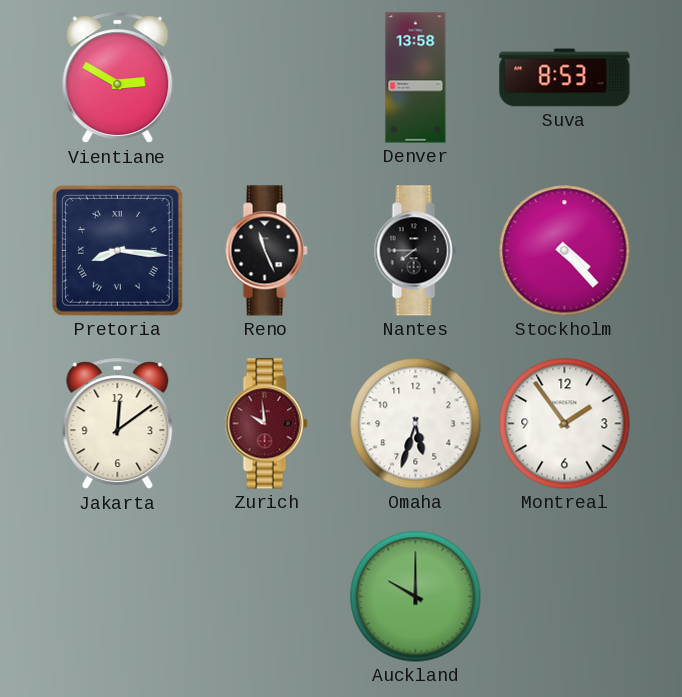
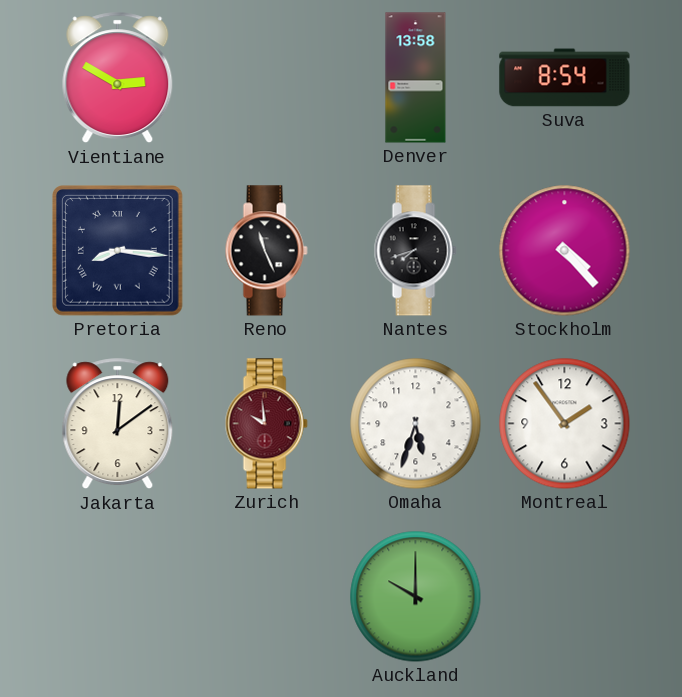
Suva: 8:53 -> 8:54 (565, 78)
Nantes: 7:45 -> 7:42 (415, 251)
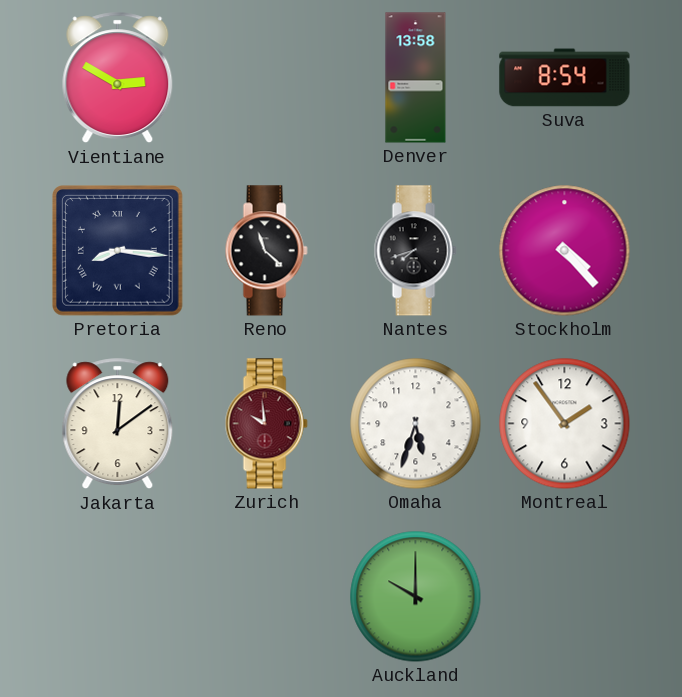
Reno: 11:26 -> 11:22 (266, 251)
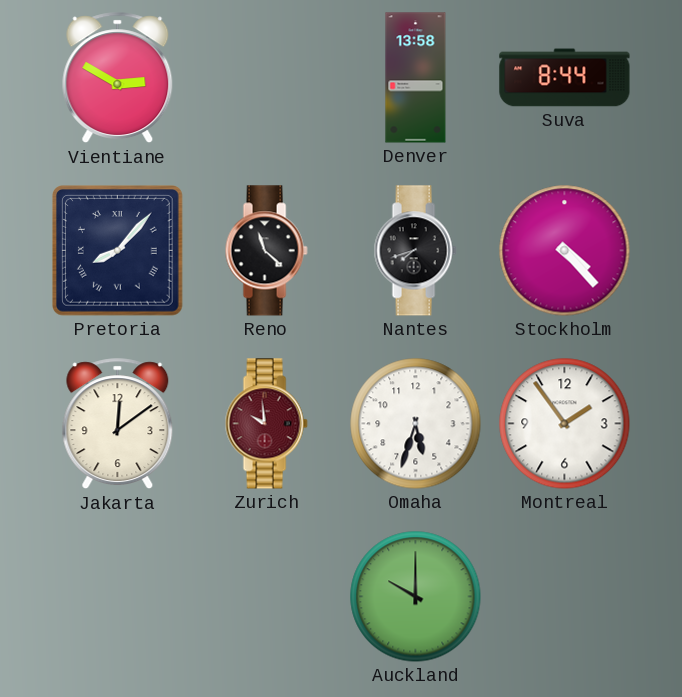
Suva: 8:54 -> 8:44 (565, 78)
Pretoria: 8:16 -> 8:07 (118, 251)
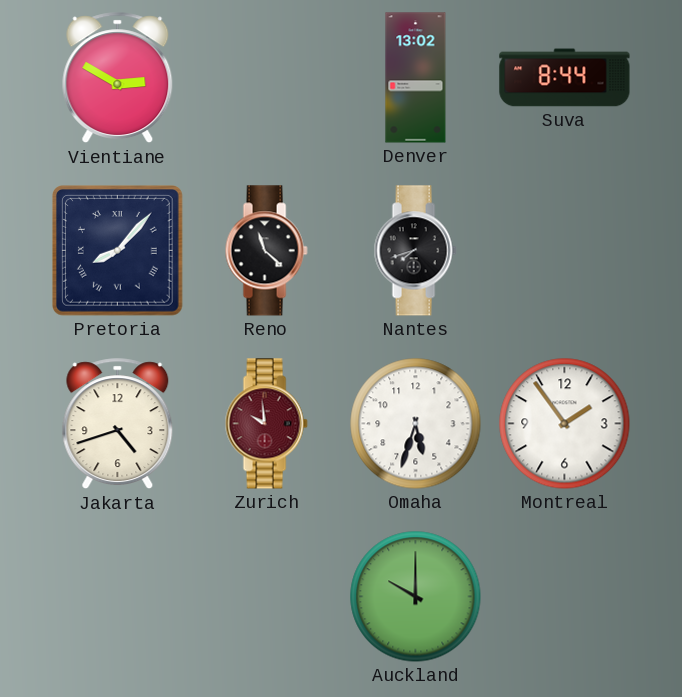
Denver: 13:58 -> 13:02 (416, 78)
Stockholm: 4:23 -> none (565, 251)
Jakarta: 12:09 -> 4:42 (118, 424)
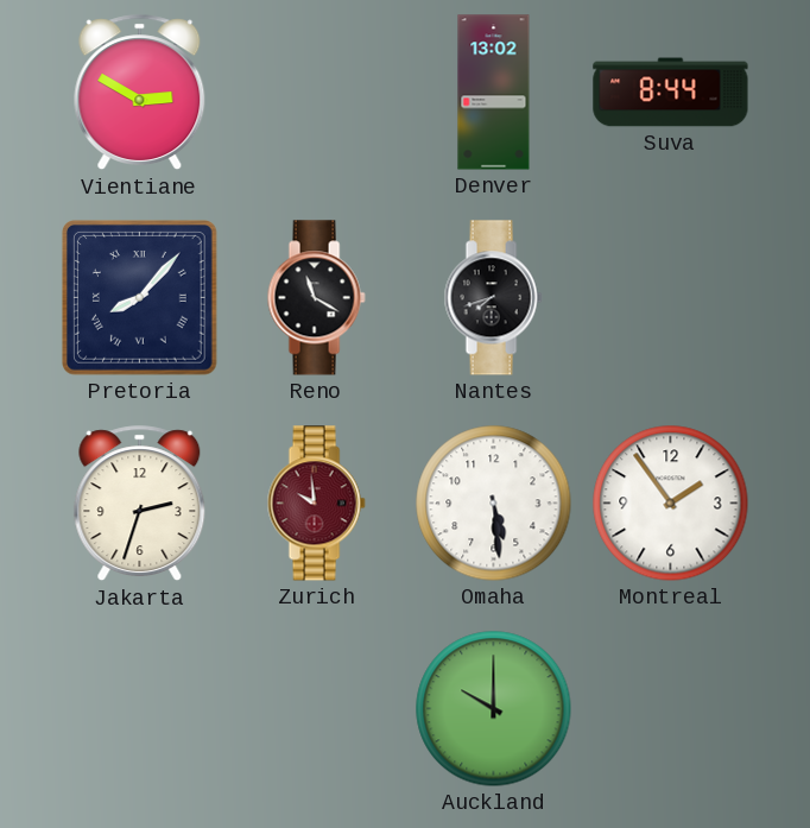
Reno: 11:22 -> 11:20 (316, 298)
Jakarta: 4:42 -> 2:33 (140, 504)
Omaha: 5:33 -> 5:29 (494, 504)
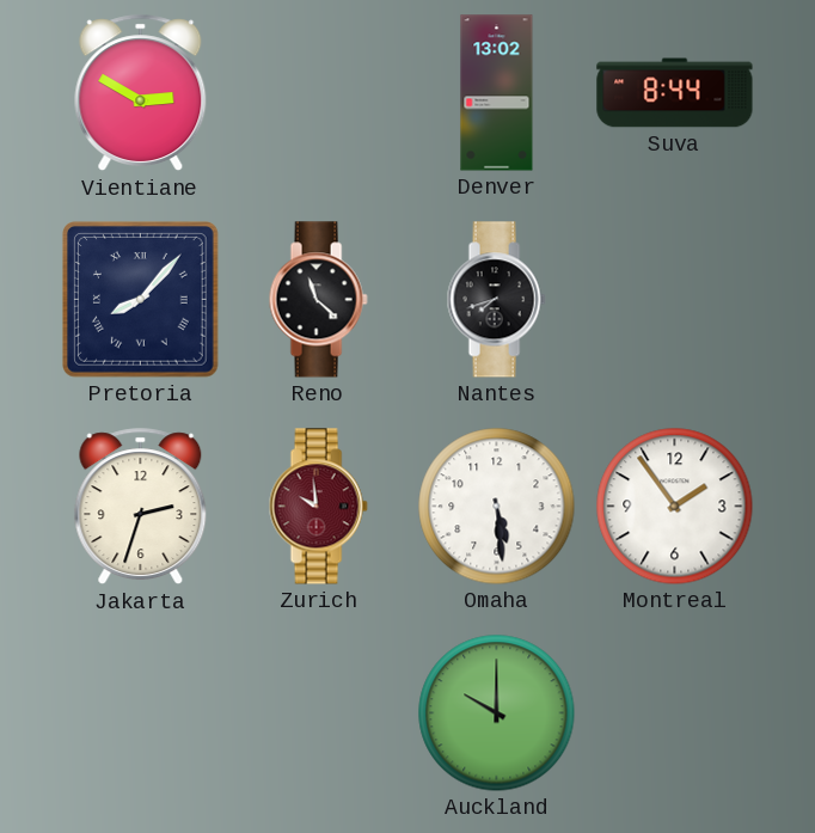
Reno: 11:20 -> 11:22 (318, 300)
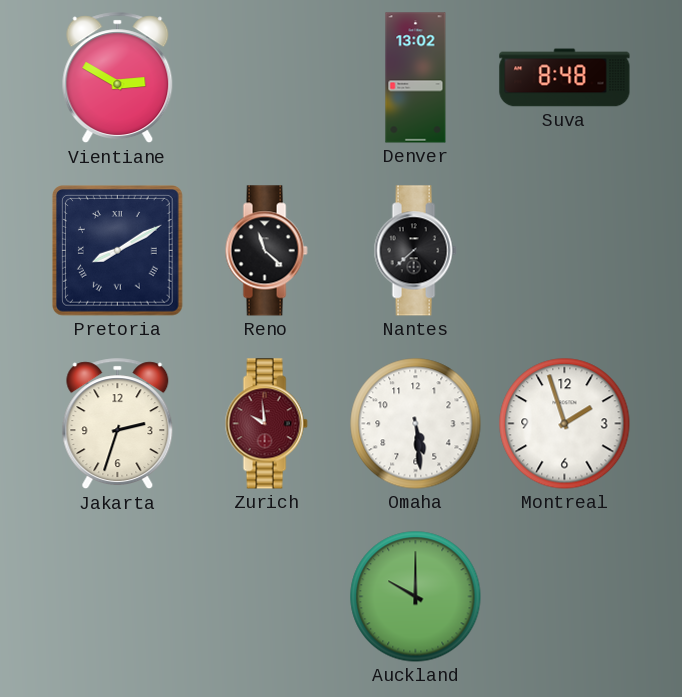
Suva: 8:44 -> 8:48 (565, 78)
Pretoria: 8:07 -> 8:10 (118, 251)
Nantes: 7:42 -> 7:38 (415, 251)
Montreal: 1:54 -> 1:57 (565, 424)
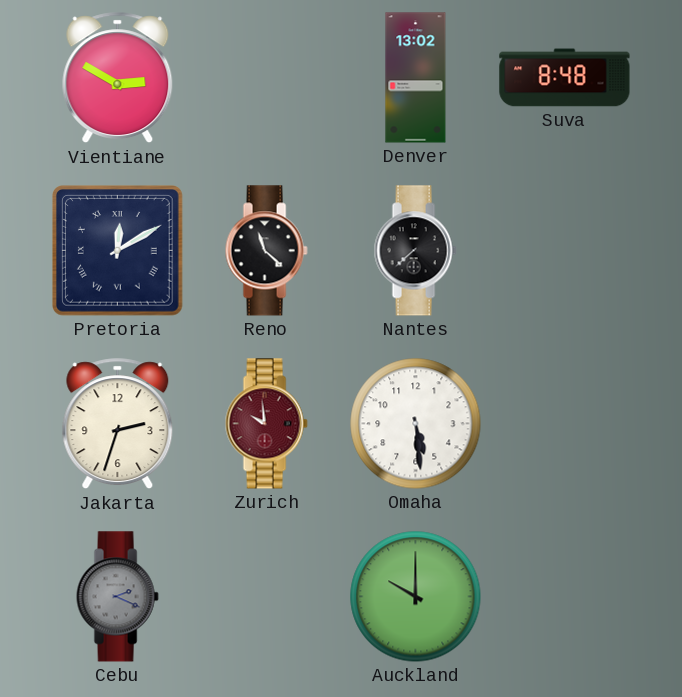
Pretoria: 8:10 -> 12:10 (118, 251)
Montreal: 1:57 -> none (565, 424)
Cebu: none -> 2:19 (117, 597)
